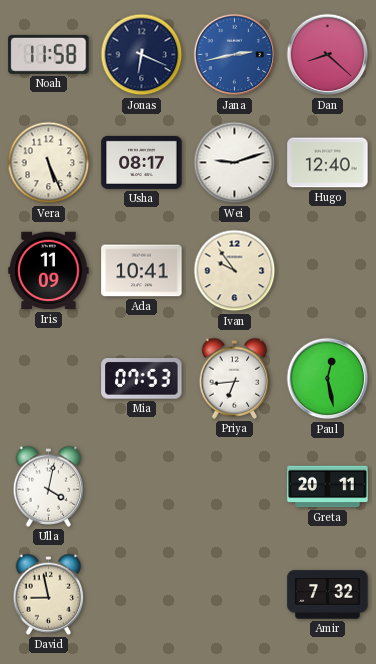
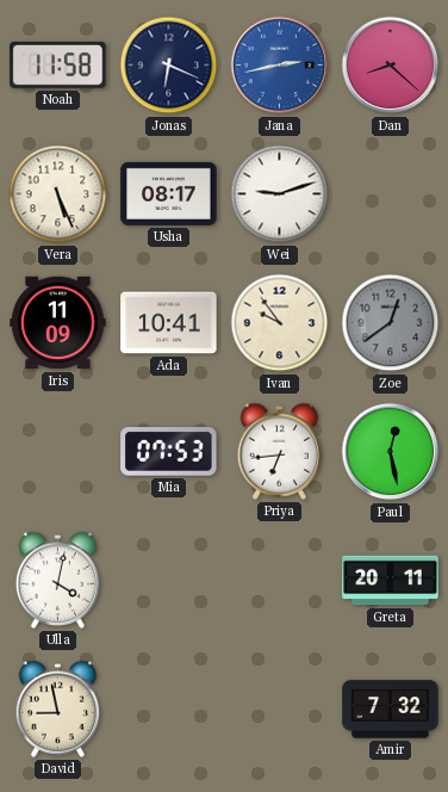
Hugo: 12:40 -> none (328, 163)
Zoe: none -> 12:39 (391, 323)
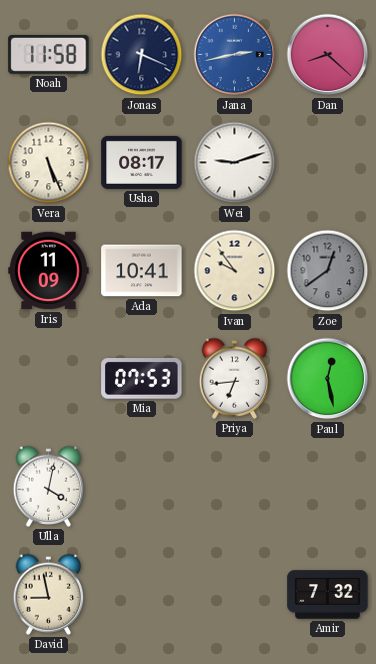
Greta: 20:11 -> none (391, 581)
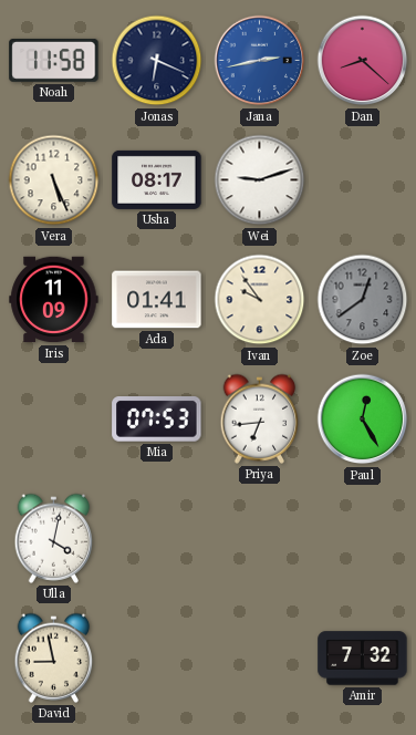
Ada: 10:41 -> 01:41 (157, 300)
Paul: 12:28 -> 12:25 (363, 420)
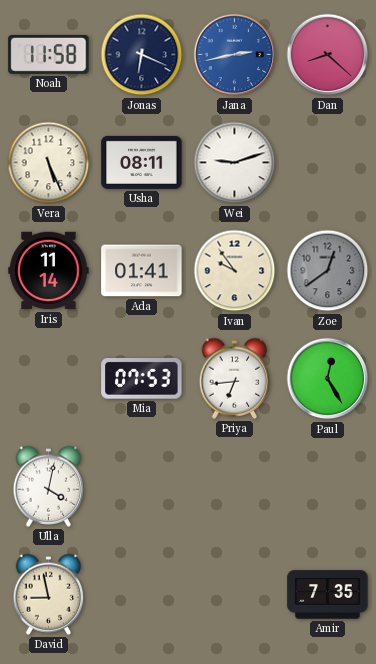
Usha: 08:17 -> 08:11 (142, 162)
Iris: 11:09 -> 11:14 (49, 271)
Amir: 7:32 -> 7:35 (328, 595)
